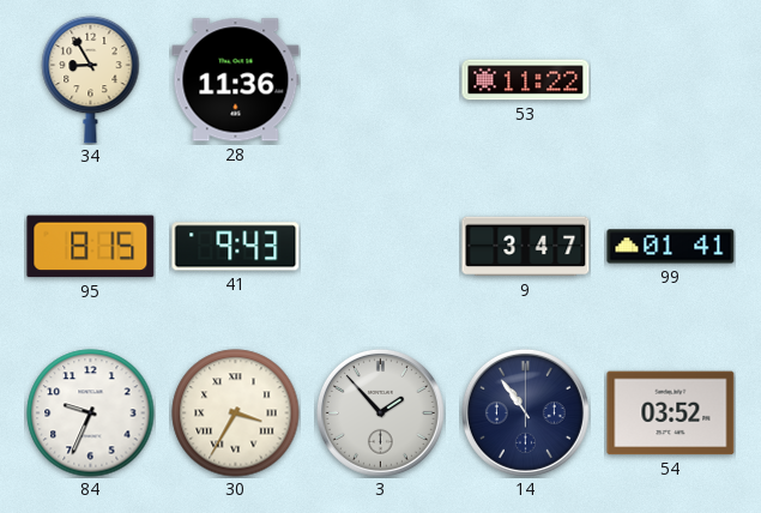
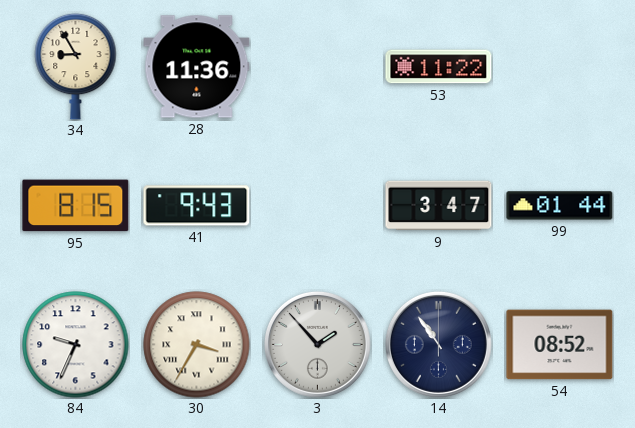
99: 01:41 -> 01:44 (560, 206)
54: 03:52 -> 08:52 (560, 345)
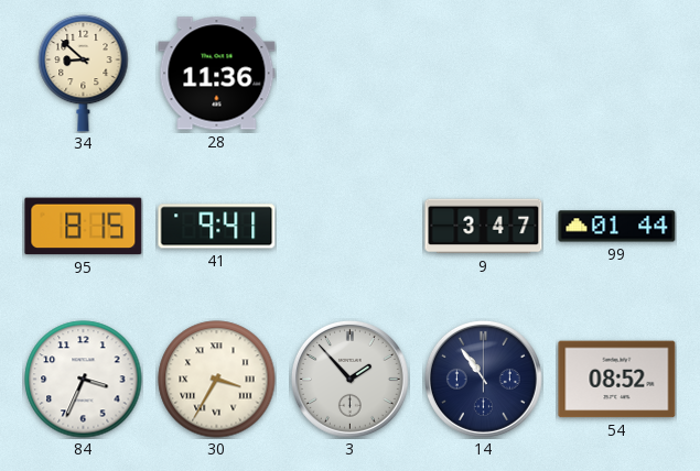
34: 8:55 -> 8:52 (84, 73)
53: 11:22 -> none (439, 67)
41: 9:43 -> 9:41 (217, 227)
84: 9:34 -> 3:34 (84, 380)
